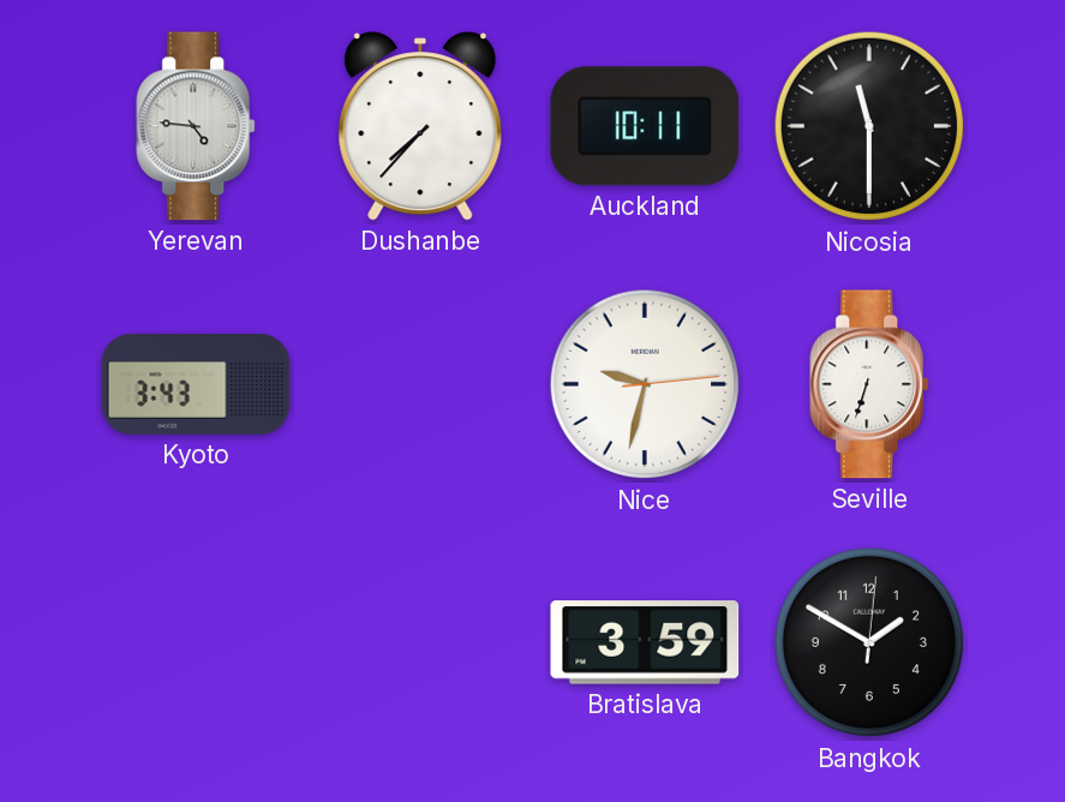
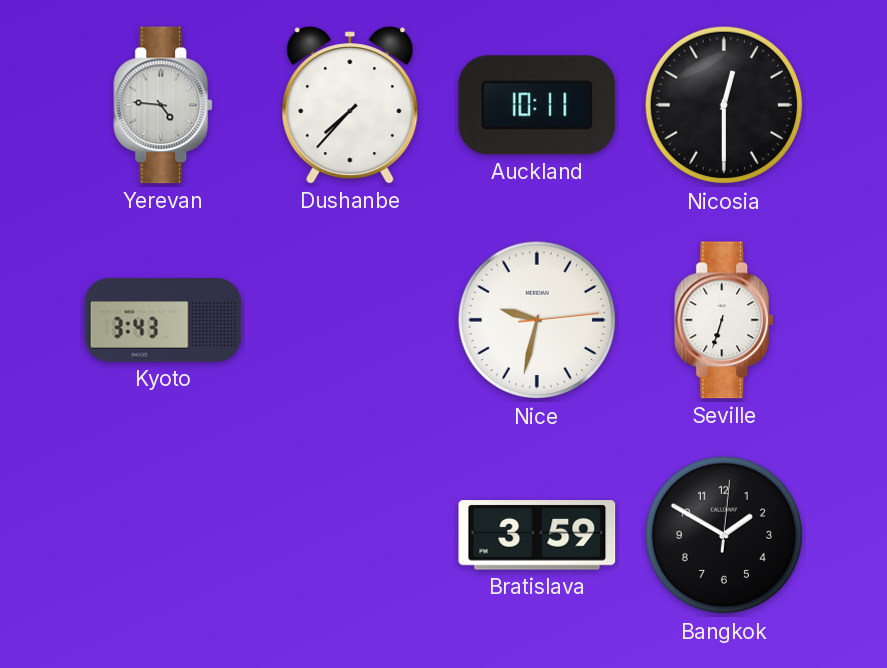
Nicosia: 11:30 -> 12:30 (724, 105)
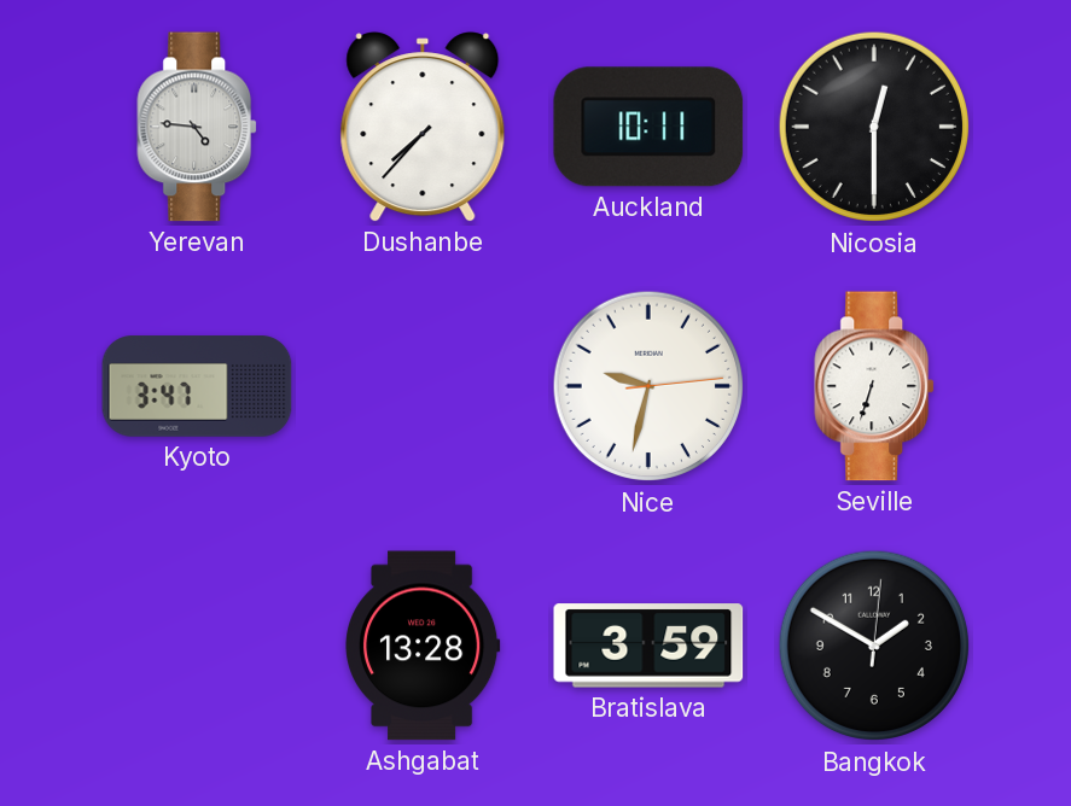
Kyoto: 3:43 -> 3:47 (197, 386)
Ashgabat: none -> 13:28 (423, 646)
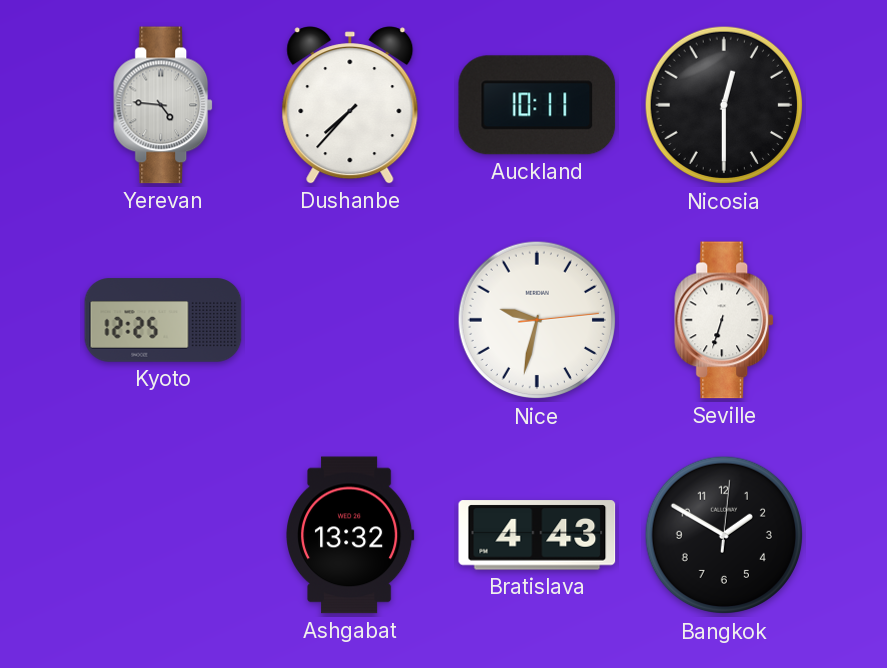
Kyoto: 3:47 -> 12:25 (163, 320)
Ashgabat: 13:28 -> 13:32 (350, 535)
Bratislava: 3:59 -> 4:43 (537, 535)
